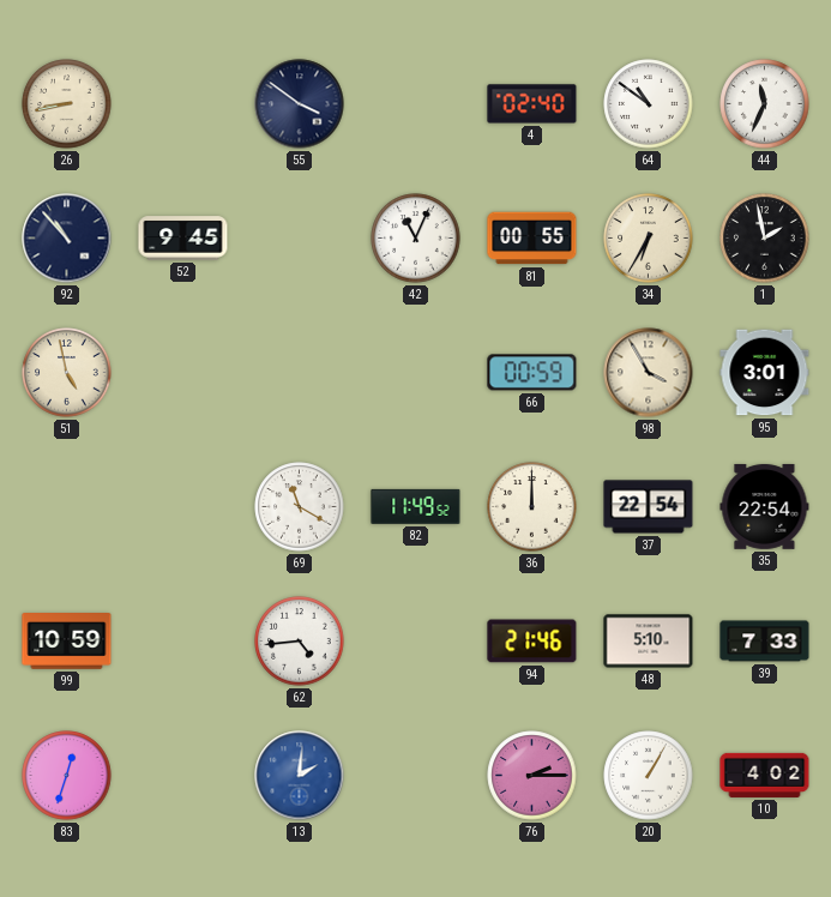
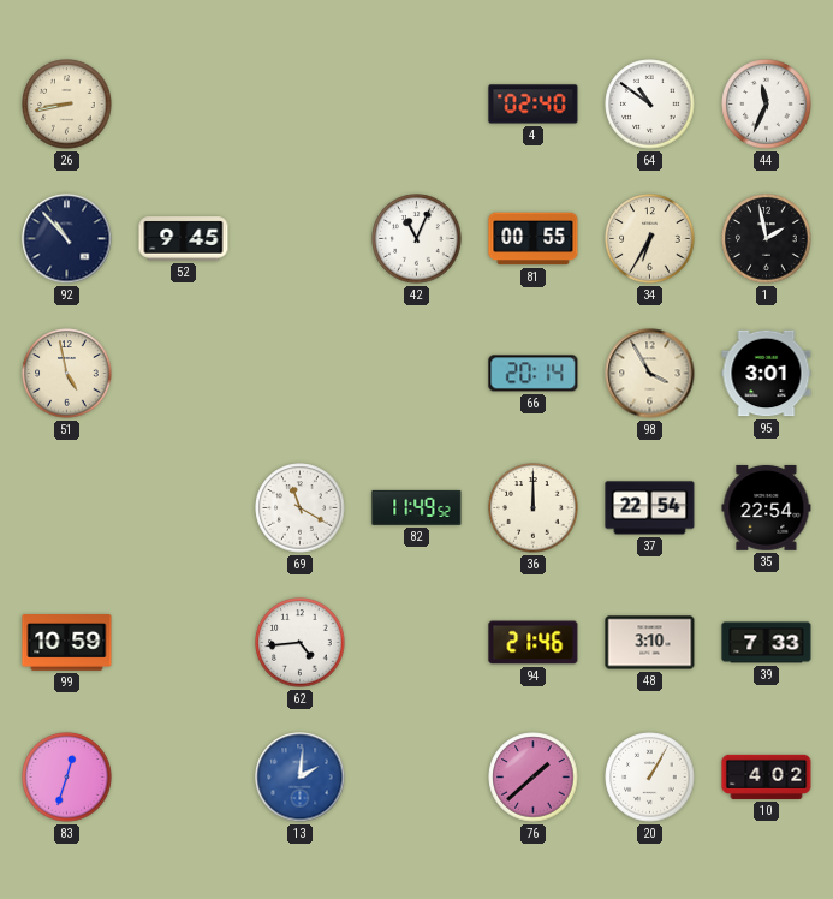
55: 3:51 -> none (300, 104)
66: 00:59 -> 20:14 (534, 374)
48: 5:10 -> 3:10 (650, 643)
76: 2:15 -> 1:38 (534, 778)
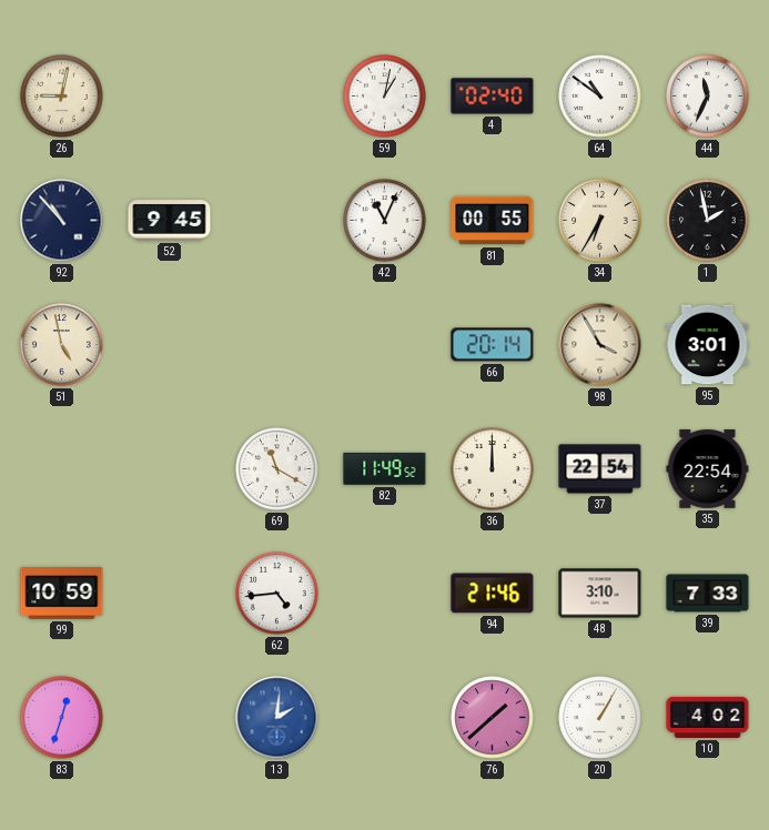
26: 8:43 -> 9:02 (62, 97)
59: none -> 1:02 (385, 97)
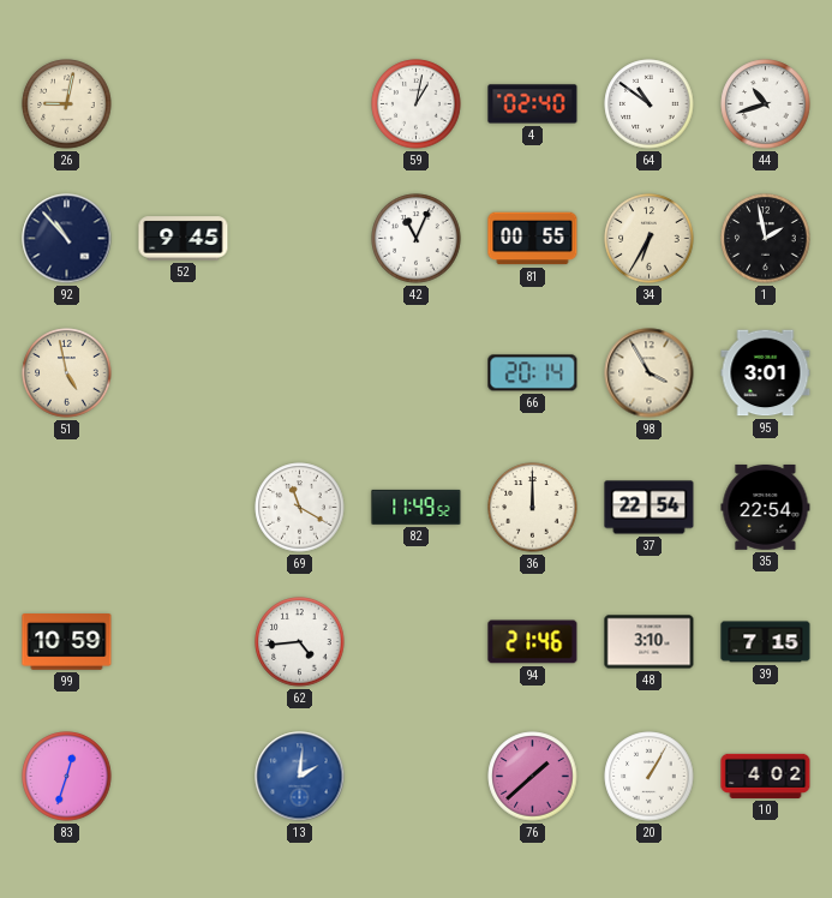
44: 11:34 -> 10:42 (766, 104)
39: 7:33 -> 7:15 (766, 642)
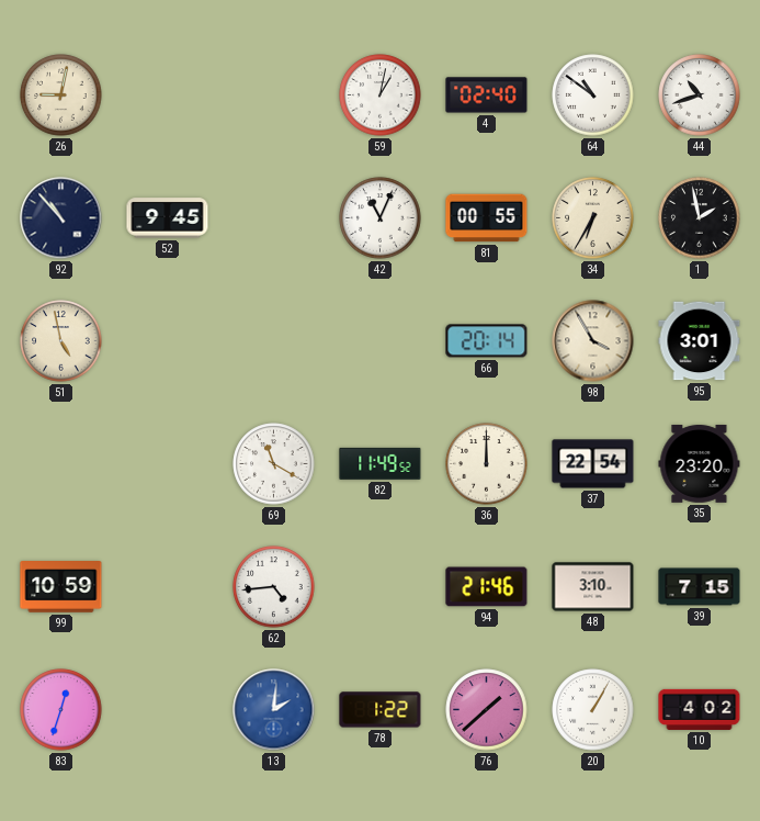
35: 22:54 -> 23:20 (700, 463)
78: none -> 1:22 (381, 710)
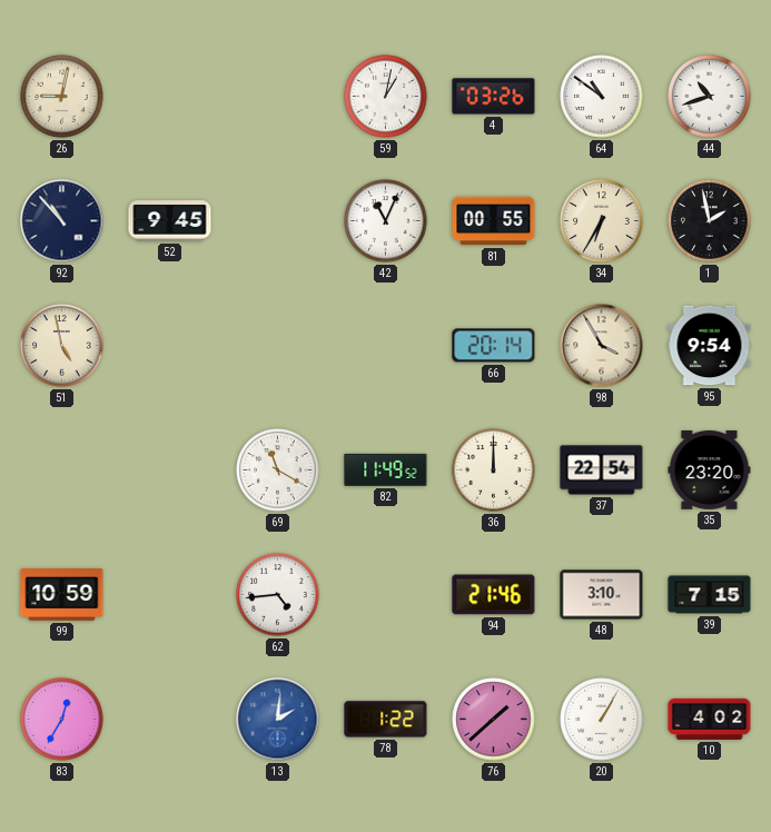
4: 02:40 -> 03:26 (494, 97)
95: 3:01 -> 9:54 (710, 346)
83: 12:33 -> 12:35 (62, 720)
